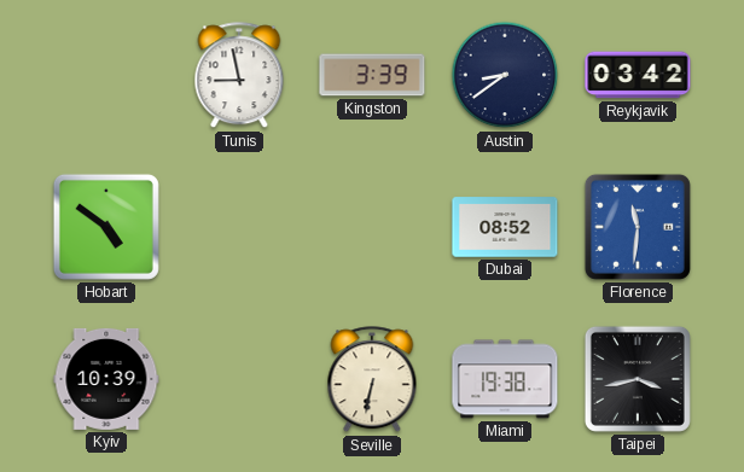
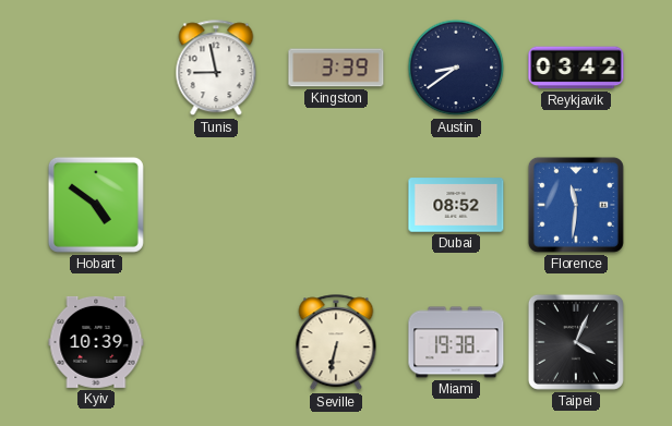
Taipei: 3:43 -> 4:04 (576, 342)
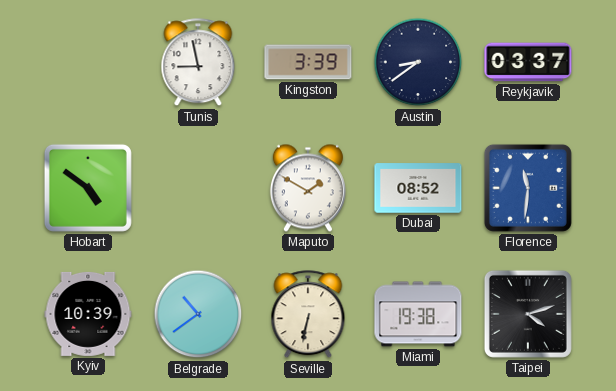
Reykjavik: 03:42 -> 03:37 (528, 62)
Maputo: none -> 1:50 (308, 188)
Belgrade: none -> 10:39 (198, 314)
Taipei: 4:04 -> 4:12 (528, 314)
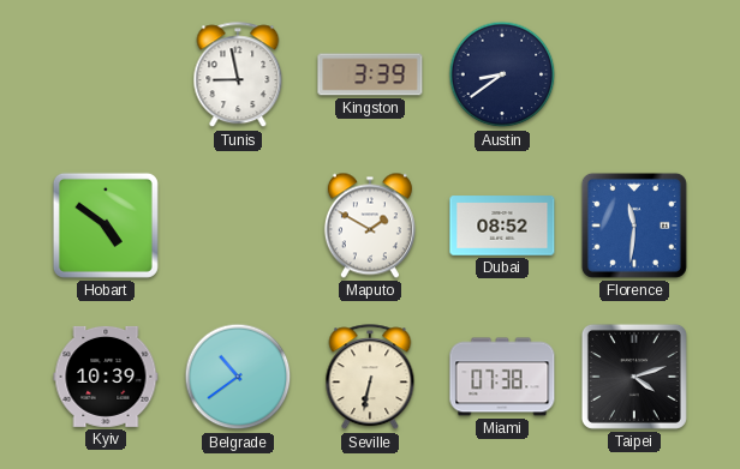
Reykjavik: 03:37 -> none (528, 62)
Miami: 19:38 -> 07:38 (502, 377)
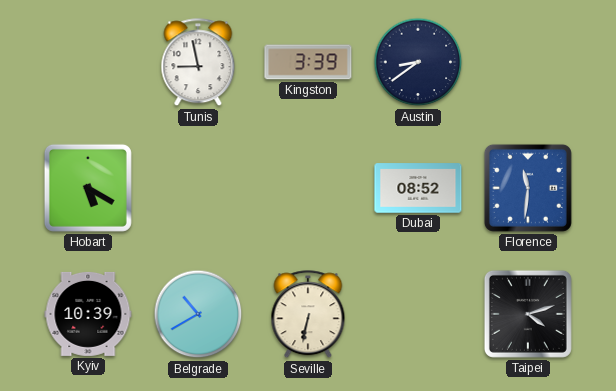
Hobart: 4:51 -> 5:20 (88, 188)
Maputo: 1:50 -> none (370, 226)
Belgrade: 10:39 -> 10:40 (198, 314)
Miami: 07:38 -> none (502, 377)
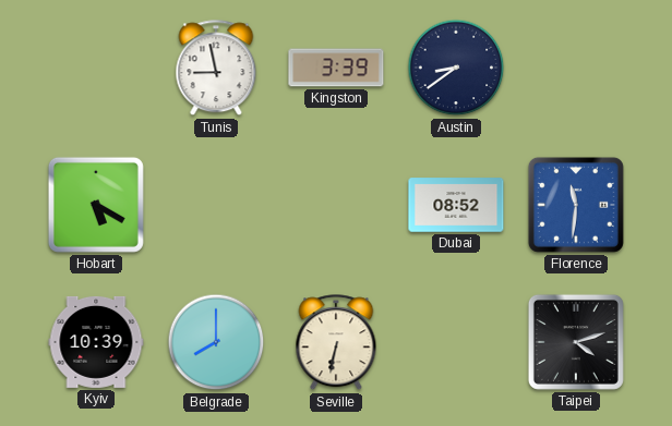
Belgrade: 10:40 -> 8:00 (216, 342)
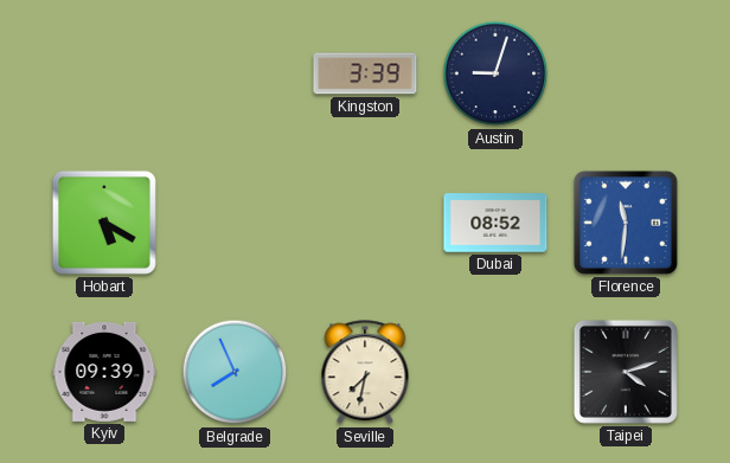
Tunis: 8:58 -> none (216, 69)
Austin: 8:39 -> 9:03 (495, 73)
Kyiv: 10:39 -> 09:39 (104, 372)
Belgrade: 8:00 -> 7:56 (235, 372)
Seville: 6:32 -> 7:32 (365, 373)
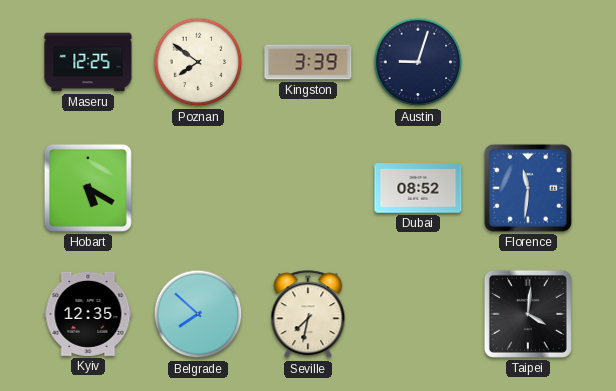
Maseru: none -> 12:25 (88, 62)
Poznan: none -> 7:51 (198, 62)
Kyiv: 09:39 -> 12:35 (88, 314)
Belgrade: 7:56 -> 7:52 (198, 314)
Taipei: 4:12 -> 4:01 (528, 314)
